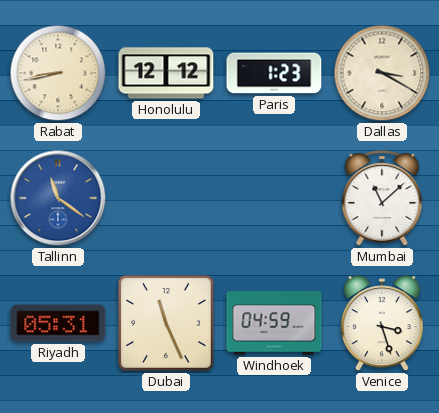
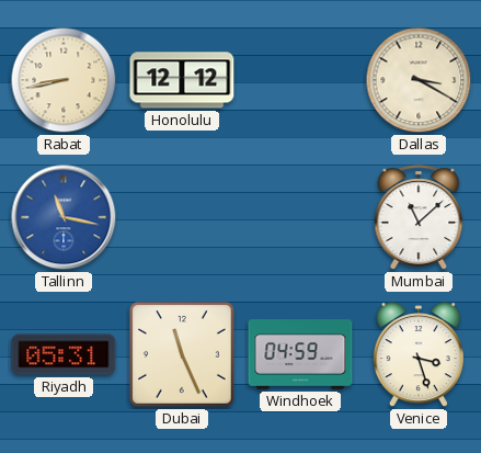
Paris: 1:23 -> none (274, 73)
Tallinn: 11:21 -> 11:17 (64, 217)
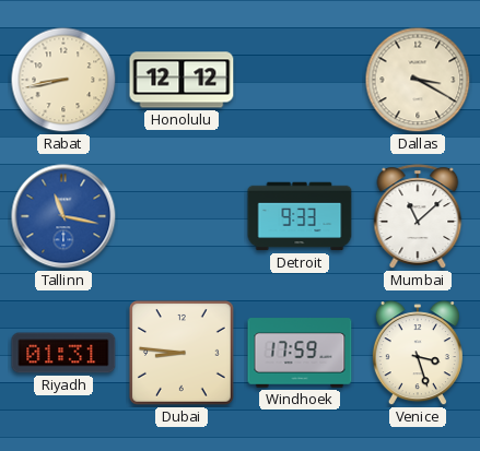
Detroit: none -> 9:33 (300, 216)
Riyadh: 05:31 -> 01:31 (63, 353)
Dubai: 11:26 -> 8:46 (182, 353)
Windhoek: 04:59 -> 17:59 (300, 353)
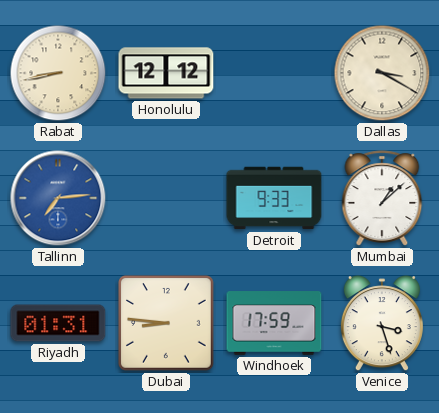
Tallinn: 11:17 -> 7:14 (58, 198)
Mumbai: 11:08 -> 1:08 (382, 198)
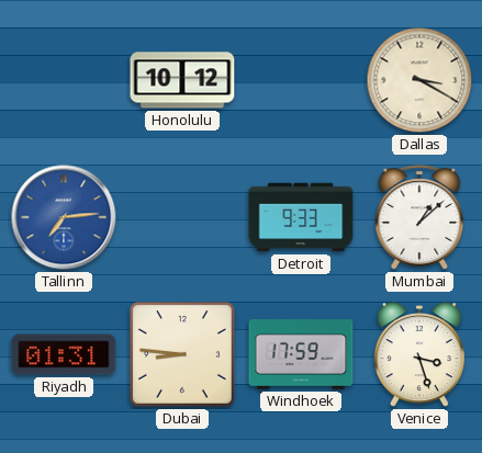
Rabat: 8:43 -> none (58, 73)
Honolulu: 12:12 -> 10:12 (182, 80)
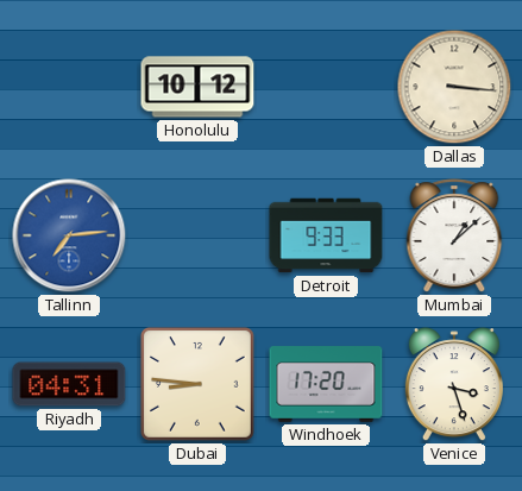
Dallas: 3:20 -> 3:16 (454, 87)
Riyadh: 01:31 -> 04:31 (69, 384)
Windhoek: 17:59 -> 17:20 (326, 384)
